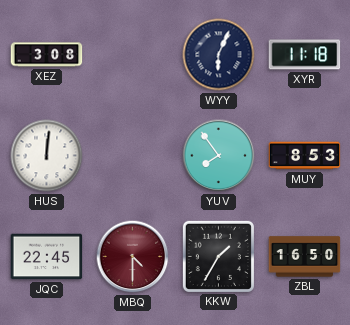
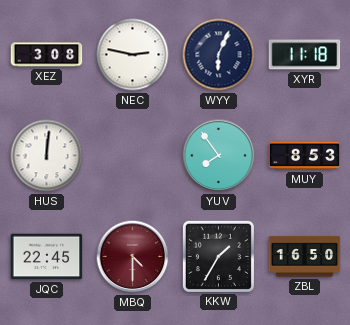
NEC: none -> 2:47 (133, 55)
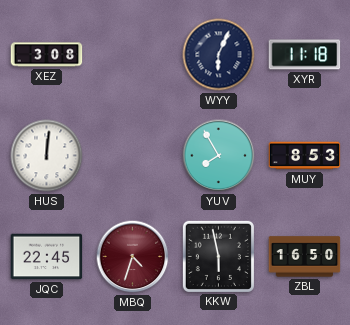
NEC: 2:47 -> none (133, 55)
YUV: 7:54 -> 7:55 (219, 156)
MBQ: 4:30 -> 4:33 (133, 257)
KKW: 1:35 -> 5:58 (218, 256)
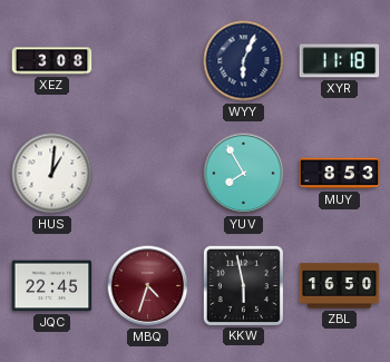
HUS: 12:01 -> 1:01 (52, 174)
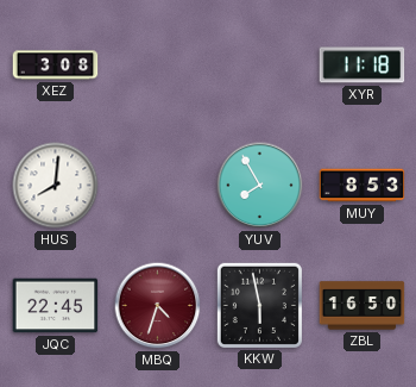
WYY: 6:04 -> none (244, 61)
HUS: 1:01 -> 8:01 (56, 186)
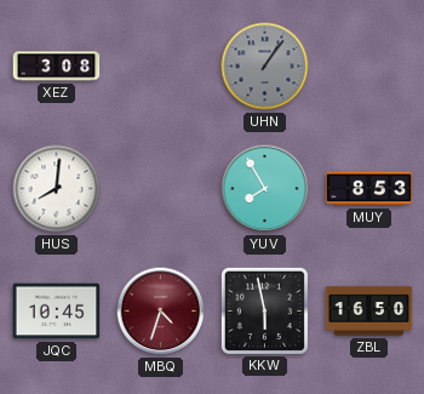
UHN: none -> 1:06 (265, 67)
XYR: 11:18 -> none (363, 65)
JQC: 22:45 -> 10:45 (57, 312)
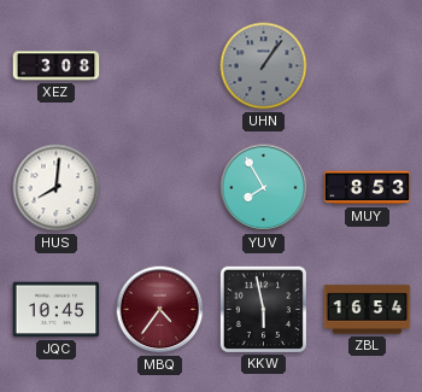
MBQ: 4:33 -> 4:36 (160, 310)
ZBL: 16:50 -> 16:54 (368, 310)
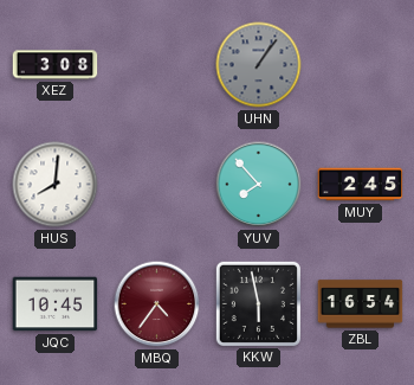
YUV: 7:55 -> 7:53 (259, 185)
MUY: 8:53 -> 2:45 (361, 185)
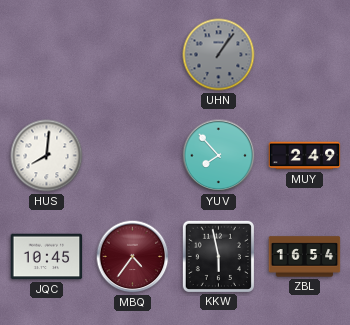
XEZ: 3:08 -> none (56, 65)
MUY: 2:45 -> 2:49 (305, 156)
